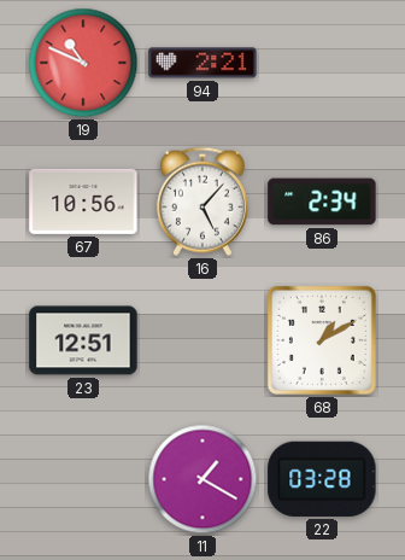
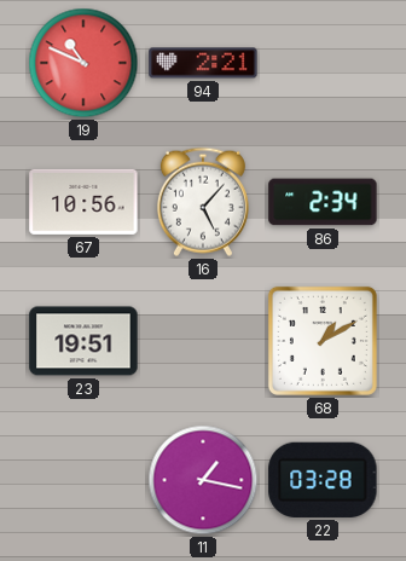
23: 12:51 -> 19:51 (83, 341)
11: 1:20 -> 1:17 (203, 480)
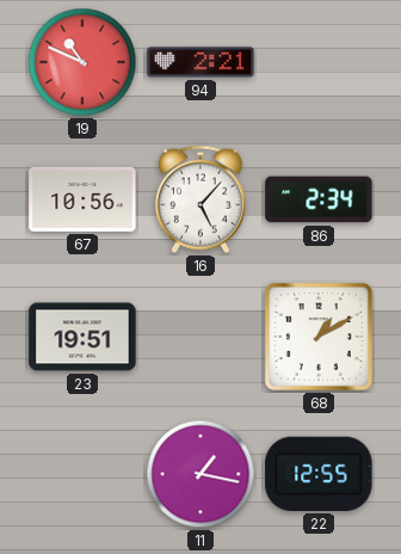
22: 03:28 -> 12:55 (319, 474)
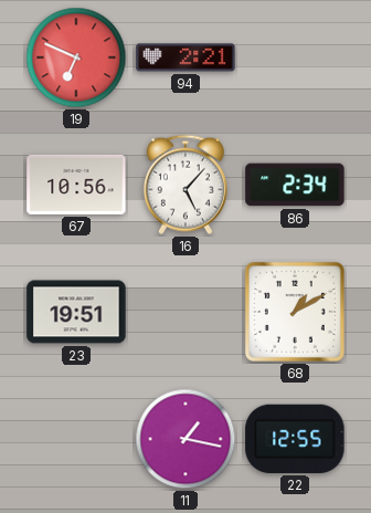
19: 10:49 -> 6:49 (76, 57)
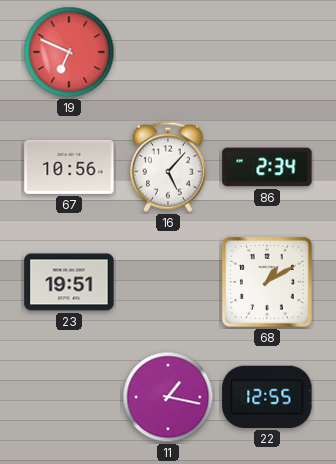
94: 2:21 -> none (185, 57)
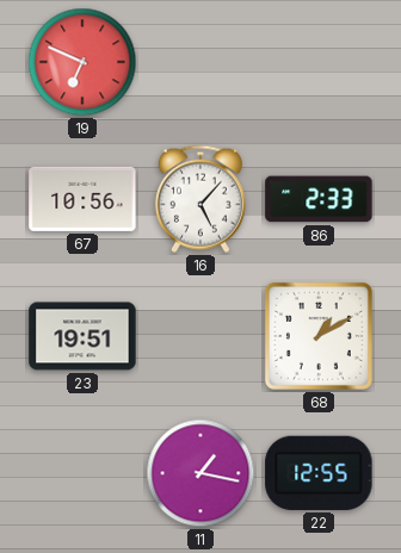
86: 2:34 -> 2:33 (319, 199)
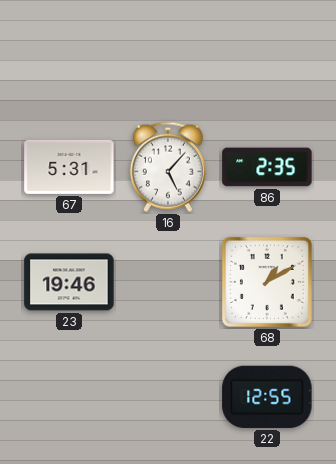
19: 6:49 -> none (82, 62)
67: 10:56 -> 5:31 (69, 167)
86: 2:33 -> 2:35 (267, 167)
23: 19:51 -> 19:46 (69, 282)
11: 1:17 -> none (200, 473)
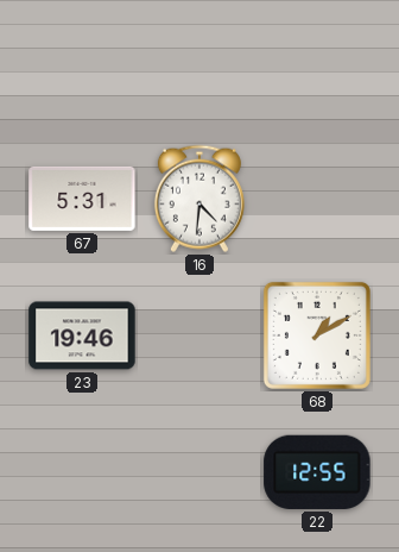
16: 5:07 -> 4:31 (199, 199)
86: 2:35 -> none (267, 167)
